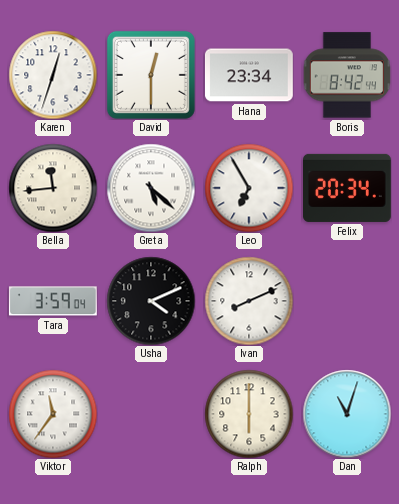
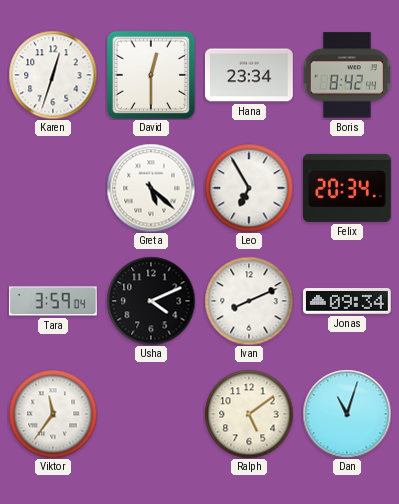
Bella: 11:44 -> none (53, 188)
Jonas: none -> 09:34 (348, 302)
Ralph: 6:00 -> 5:09 (249, 414)
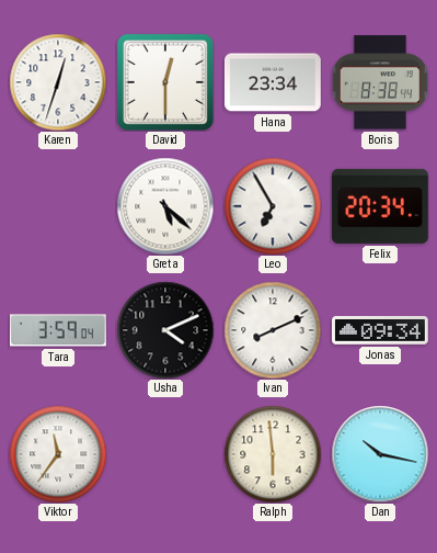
Boris: 8:42 -> 8:38 (380, 82)
Ralph: 5:09 -> 5:59 (273, 454)
Dan: 11:03 -> 10:17 (380, 454)
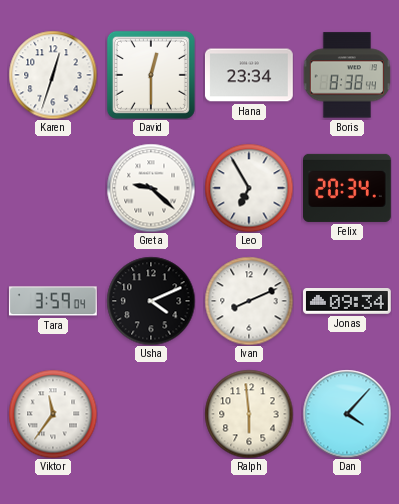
Greta: 5:22 -> 9:22 (151, 188)
Dan: 10:17 -> 4:07 (347, 414)
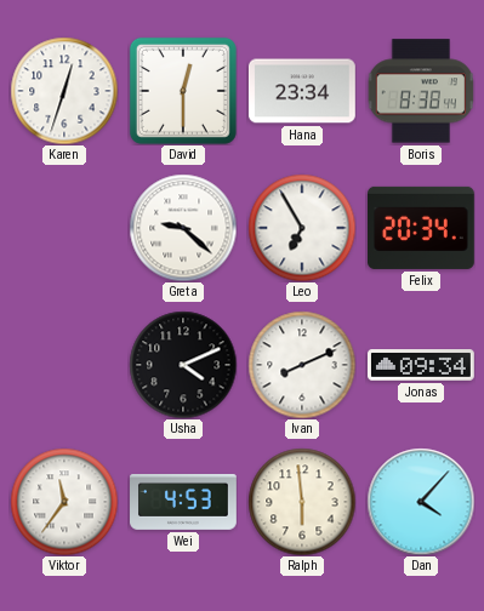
Tara: 3:59 -> none (53, 301)
Wei: none -> 4:53 (184, 502)
